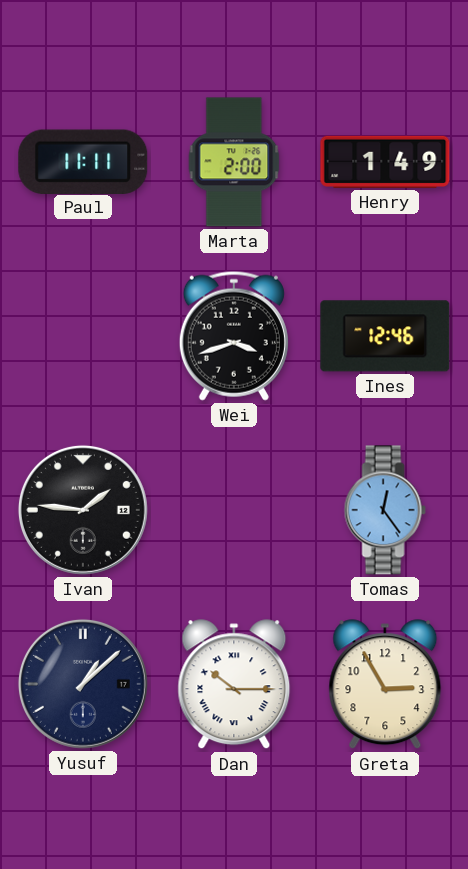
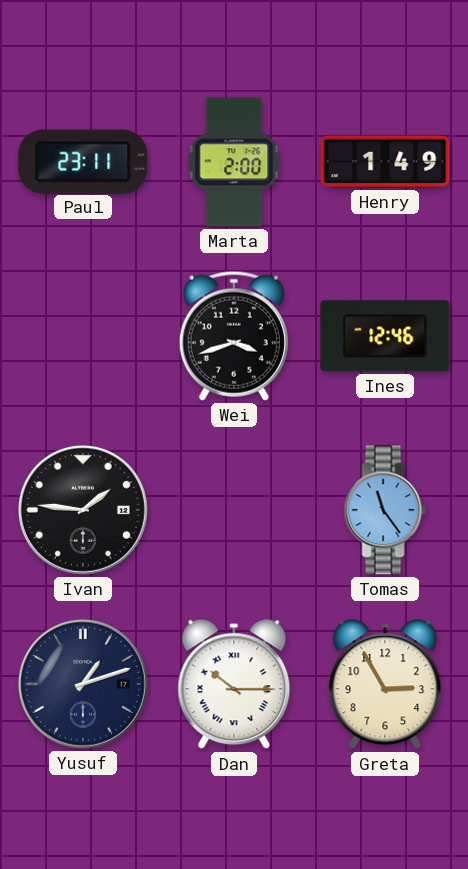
Paul: 11:11 -> 23:11 (83, 161)
Tomas: 12:24 -> 11:24 (385, 510)
Yusuf: 1:08 -> 1:12 (83, 684)
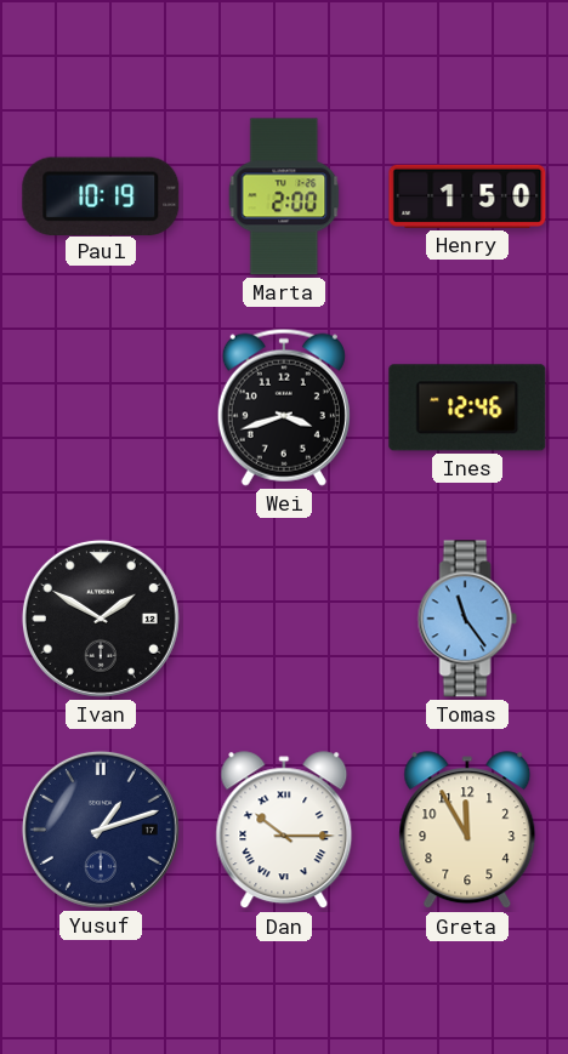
Paul: 23:11 -> 10:19 (101, 195)
Henry: 1:49 -> 1:50 (467, 196)
Ivan: 1:46 -> 1:50 (101, 619)
Greta: 2:55 -> 11:55 (467, 831)
